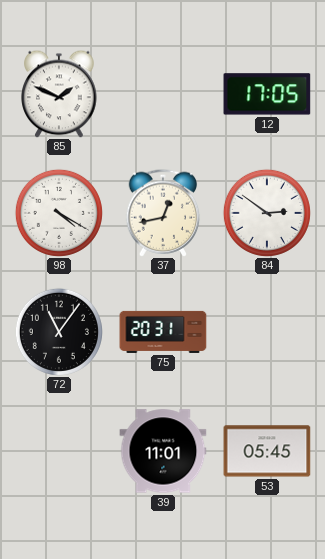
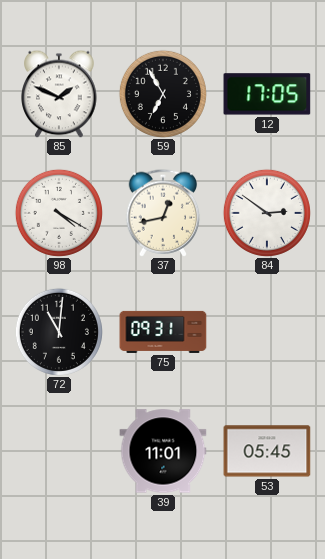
59: none -> 6:55 (163, 94)
72: 11:06 -> 11:01 (59, 332)
75: 20:31 -> 09:31 (163, 332)
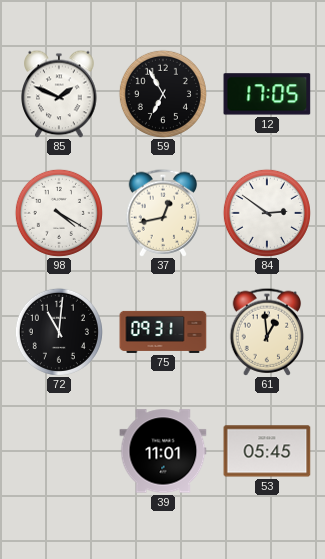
61: none -> 12:59 (267, 332)
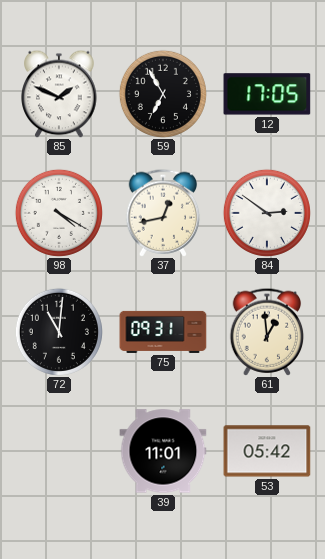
53: 05:45 -> 05:42 (267, 451)
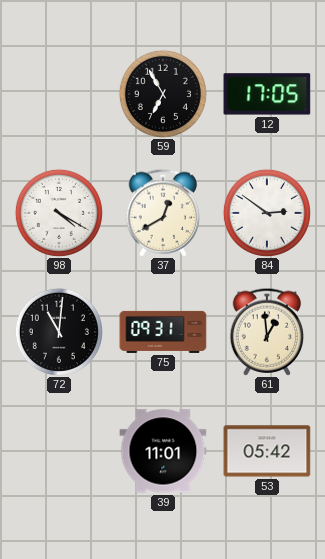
85: 1:49 -> none (59, 94)
37: 12:43 -> 12:40 (163, 213)
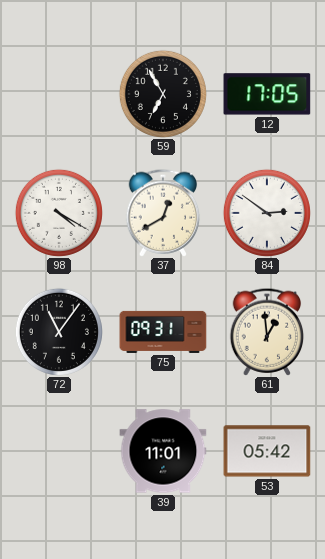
72: 11:01 -> 11:06 (59, 332)
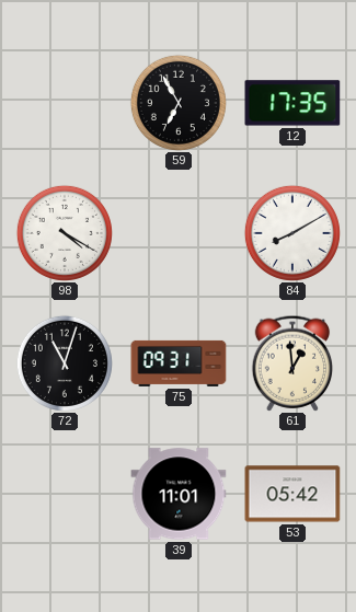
12: 17:05 -> 17:35 (292, 103)
37: 12:40 -> none (163, 213)
84: 2:51 -> 8:10 (292, 233)
72: 11:06 -> 11:03 (65, 363)
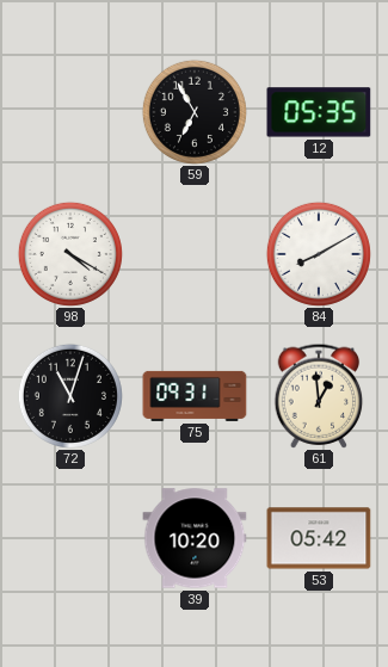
12: 17:35 -> 05:35 (319, 112)
39: 11:01 -> 10:20 (195, 538)
